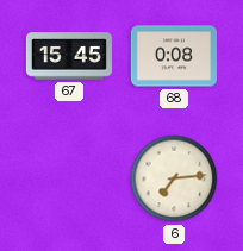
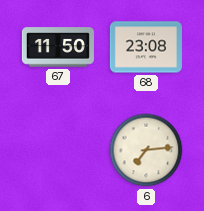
67: 15:45 -> 11:50 (58, 47)
68: 0:08 -> 23:08 (146, 47)
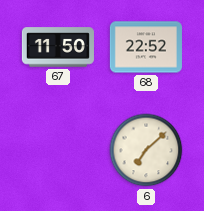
68: 23:08 -> 22:52 (146, 47)
6: 7:14 -> 7:08 (146, 150)
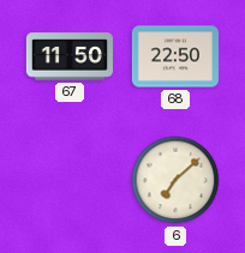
68: 22:52 -> 22:50 (175, 56)
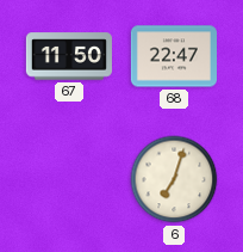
68: 22:50 -> 22:47 (174, 56)
6: 7:08 -> 7:03 (174, 179)
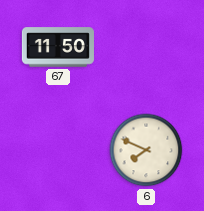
68: 22:47 -> none (174, 56)
6: 7:03 -> 7:49 (146, 150)
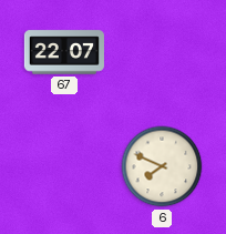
67: 11:50 -> 22:07 (64, 52)
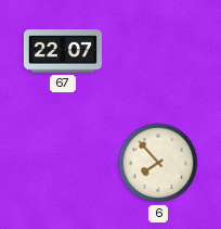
6: 7:49 -> 7:53 (158, 163)
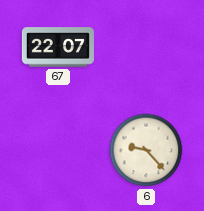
6: 7:53 -> 9:23 (146, 150)
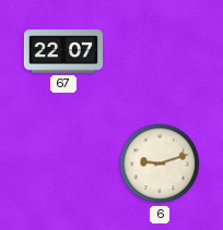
6: 9:23 -> 9:12 (160, 164)
